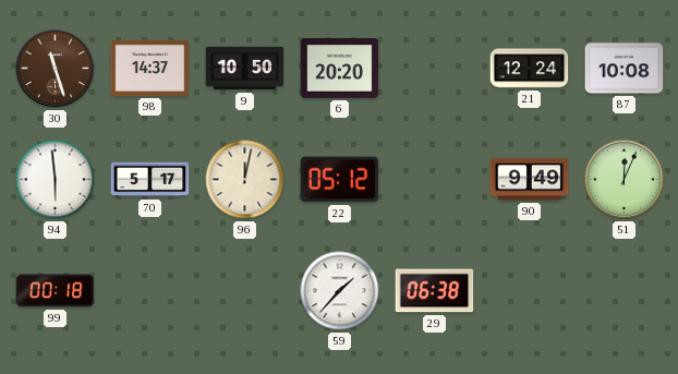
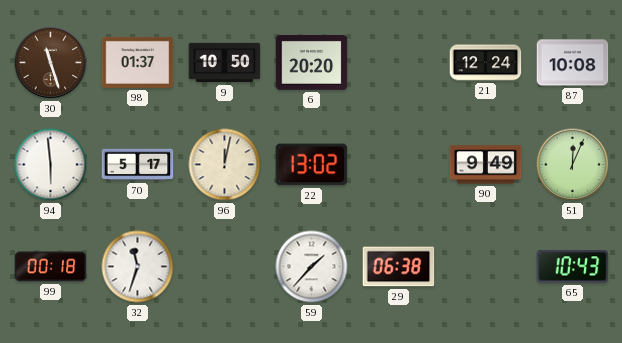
98: 14:37 -> 01:37 (138, 62)
22: 05:12 -> 13:02 (312, 165)
32: none -> 11:33 (138, 267)
65: none -> 10:43 (573, 267)
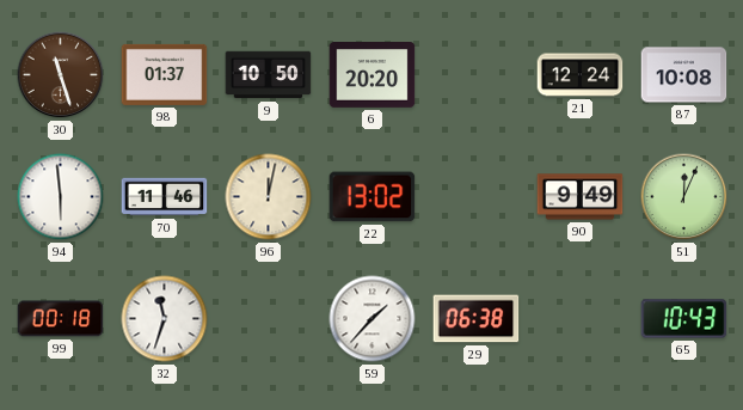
70: 5:17 -> 11:46 (165, 197)
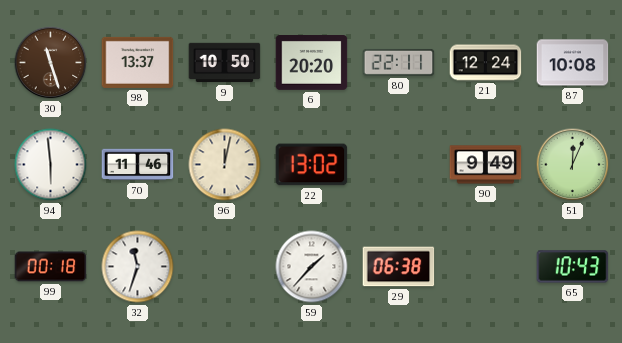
98: 01:37 -> 13:37 (138, 62)
80: none -> 22:11 (399, 62)
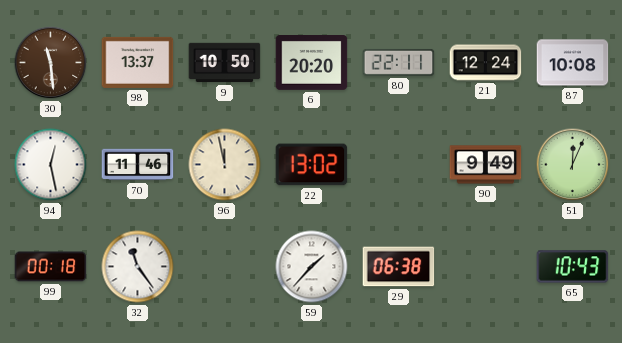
30: 11:27 -> 11:29 (51, 63)
94: 5:59 -> 12:28 (51, 165)
96: 12:02 -> 11:58 (225, 165)
32: 11:33 -> 11:24 (138, 267)
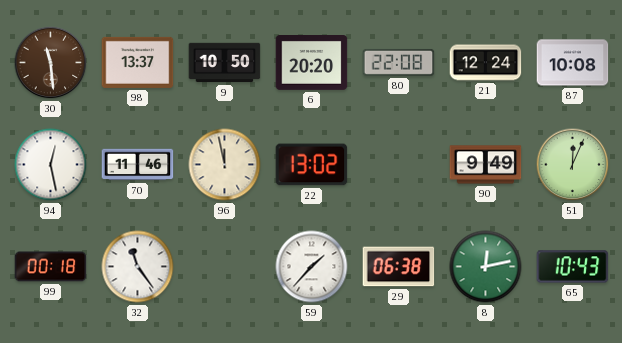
80: 22:11 -> 22:08 (399, 62)
8: none -> 12:13 (486, 267)
